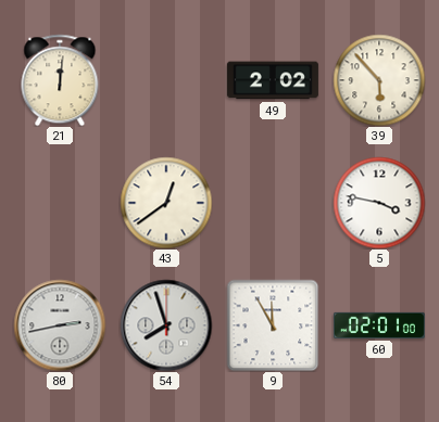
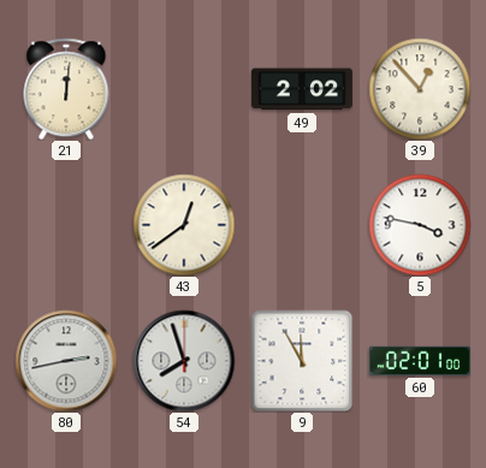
39: 5:53 -> 12:53 (420, 89)
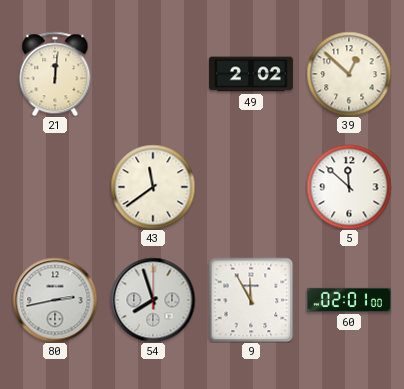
39: 12:53 -> 12:52 (349, 74)
43: 12:39 -> 11:39 (153, 187)
5: 3:47 -> 11:52 (349, 187)
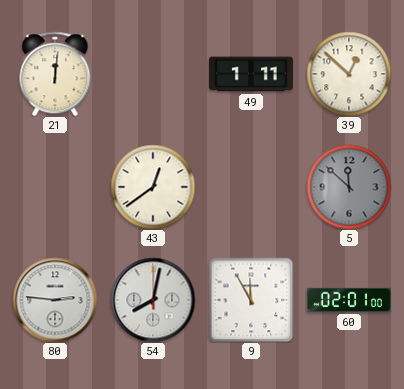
49: 2:02 -> 1:11 (251, 74)
43: 11:39 -> 12:39 (153, 187)
5 dial: white -> grey (349, 187)
80: 2:43 -> 2:46 (55, 300)
54: 7:57 -> 8:02 (153, 300)
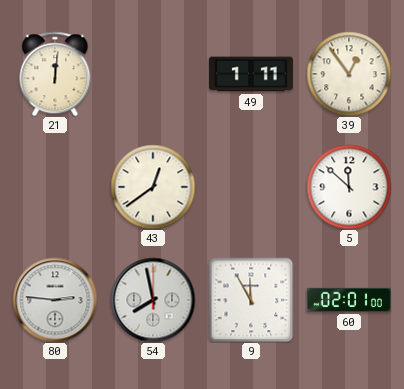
39: 12:52 -> 12:54 (349, 74)
5 dial: grey -> white (349, 187)
54: 8:02 -> 7:58 (153, 300)
